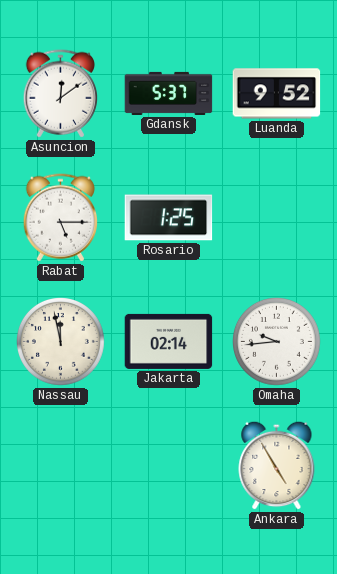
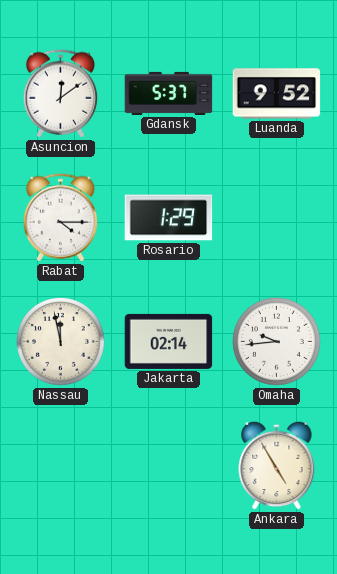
Rabat: 5:15 -> 4:15 (60, 218)
Rosario: 1:25 -> 1:29 (169, 218)
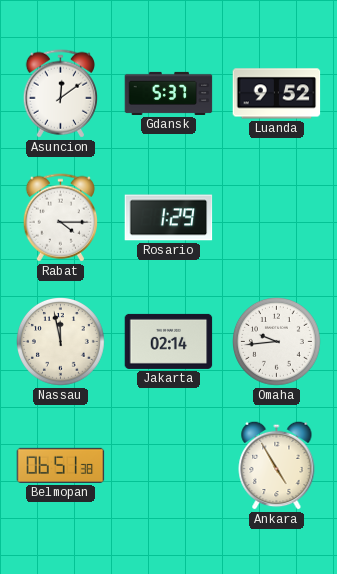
Belmopan: none -> 06:51 (61, 465)
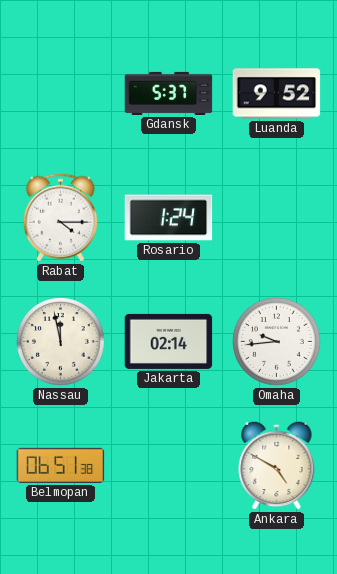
Asuncion: 12:09 -> none (60, 94)
Rosario: 1:29 -> 1:24 (169, 218)
Ankara: 4:55 -> 4:50 (277, 465)
